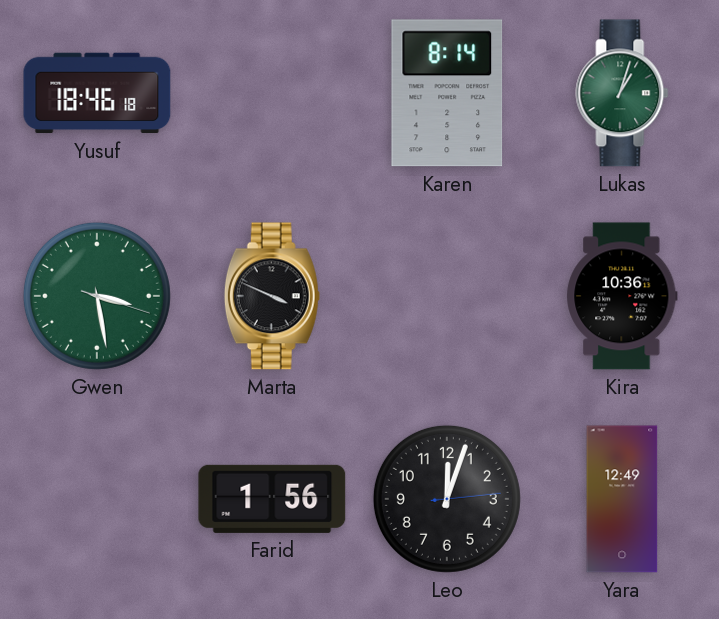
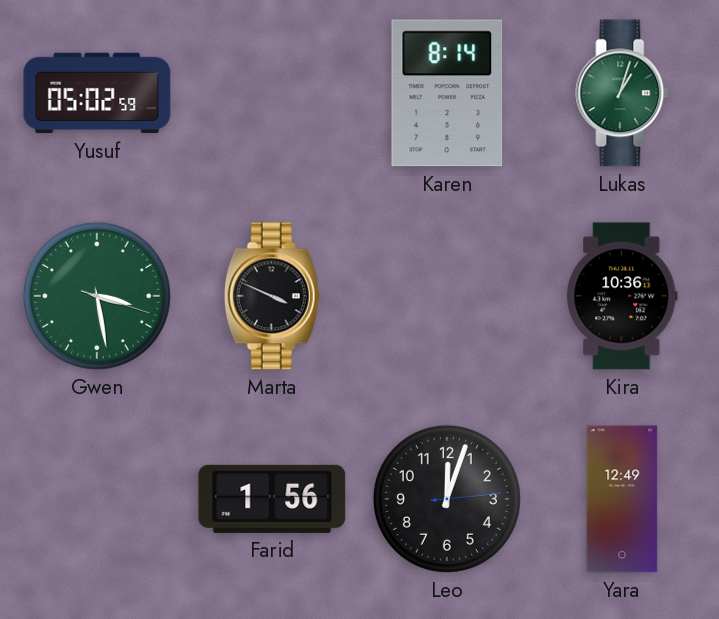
Yusuf: 18:46 -> 05:02 (97, 93)
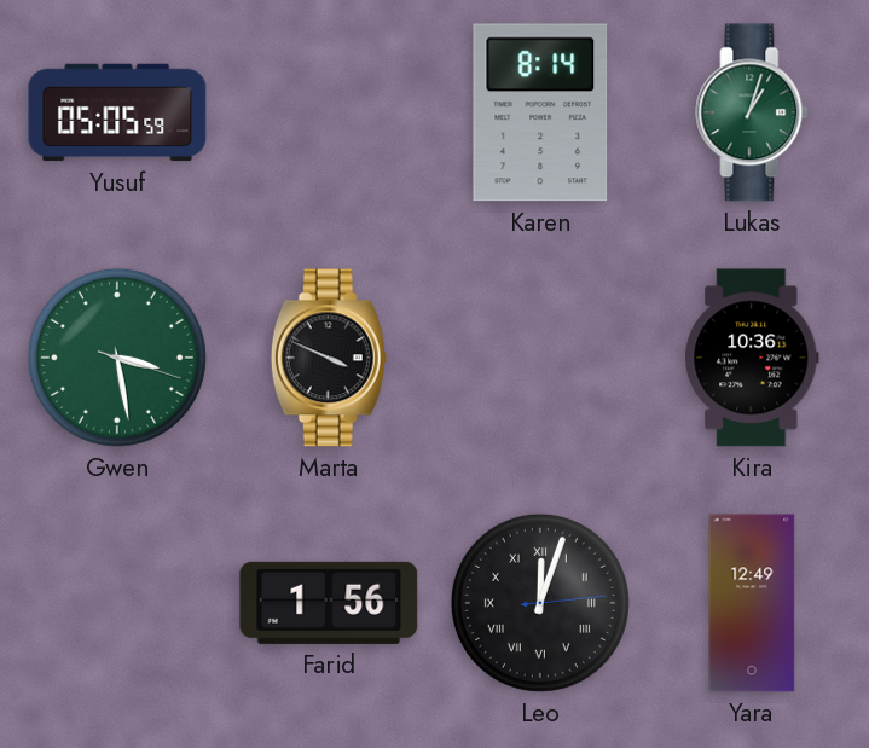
Yusuf: 05:02 -> 05:05 (117, 112)
Leo numerals: Arabic -> Roman (540, 603)
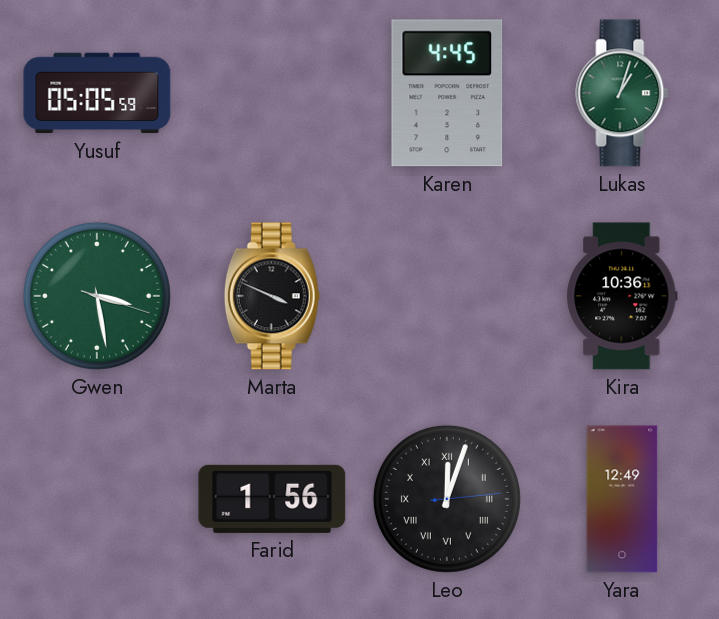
Karen: 8:14 -> 4:45 (447, 93)
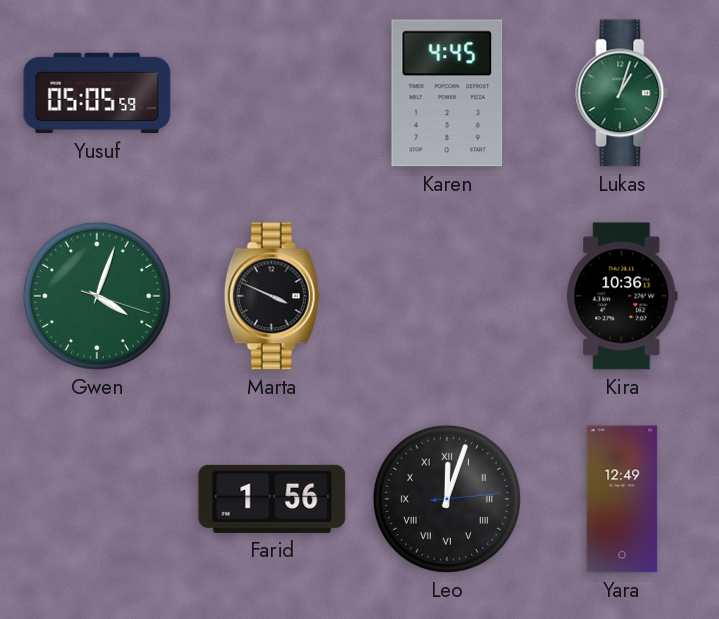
Gwen: 3:28 -> 4:03 (97, 296)
